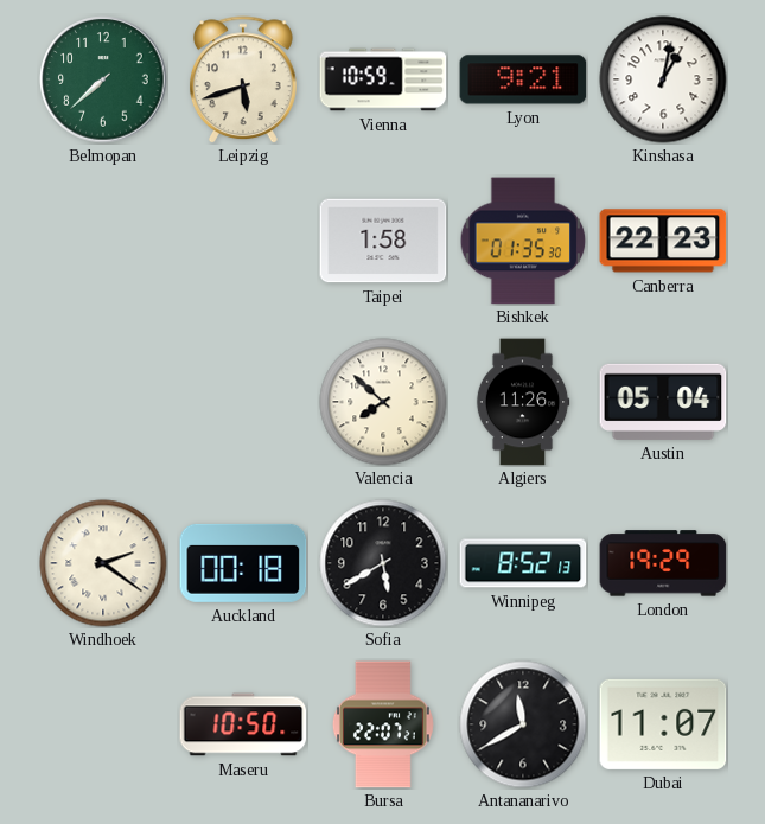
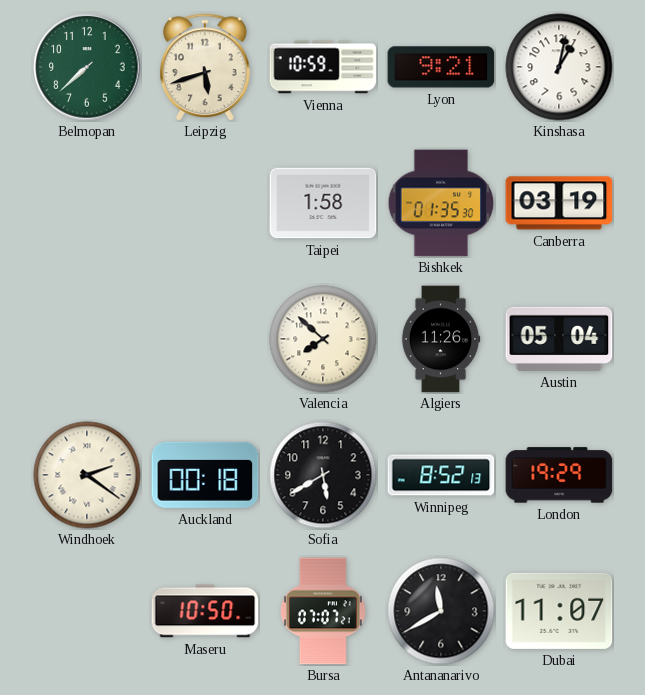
Canberra: 22:23 -> 03:19 (559, 203)
Bursa: 22:07 -> 07:07 (323, 611)
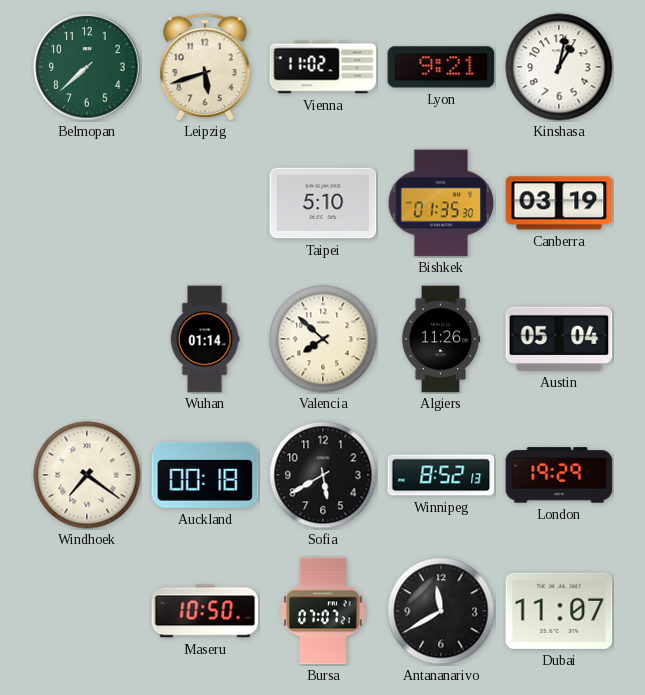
Vienna: 10:59 -> 11:02 (323, 67)
Taipei: 1:58 -> 5:10 (323, 203)
Wuhan: none -> 01:14 (205, 339)
Windhoek: 2:21 -> 7:21 (87, 475)
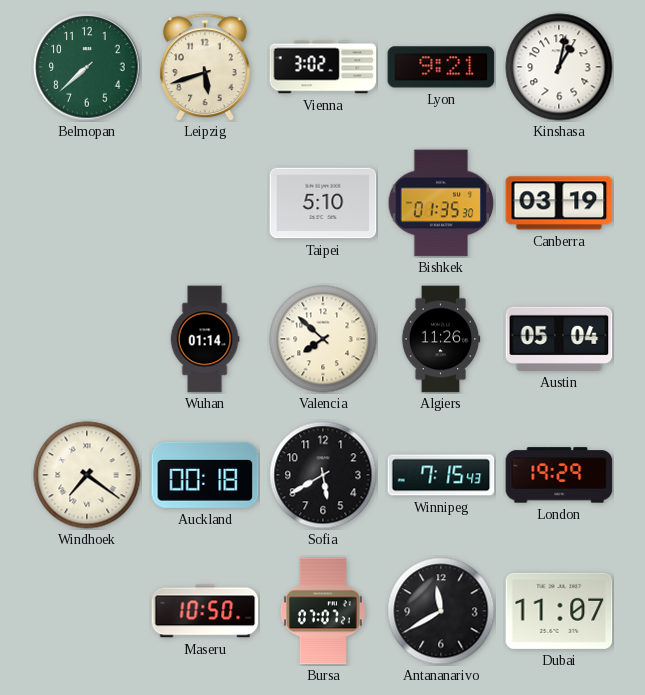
Vienna: 11:02 -> 3:02 (323, 67)
Winnipeg: 8:52 -> 7:15 (441, 475)
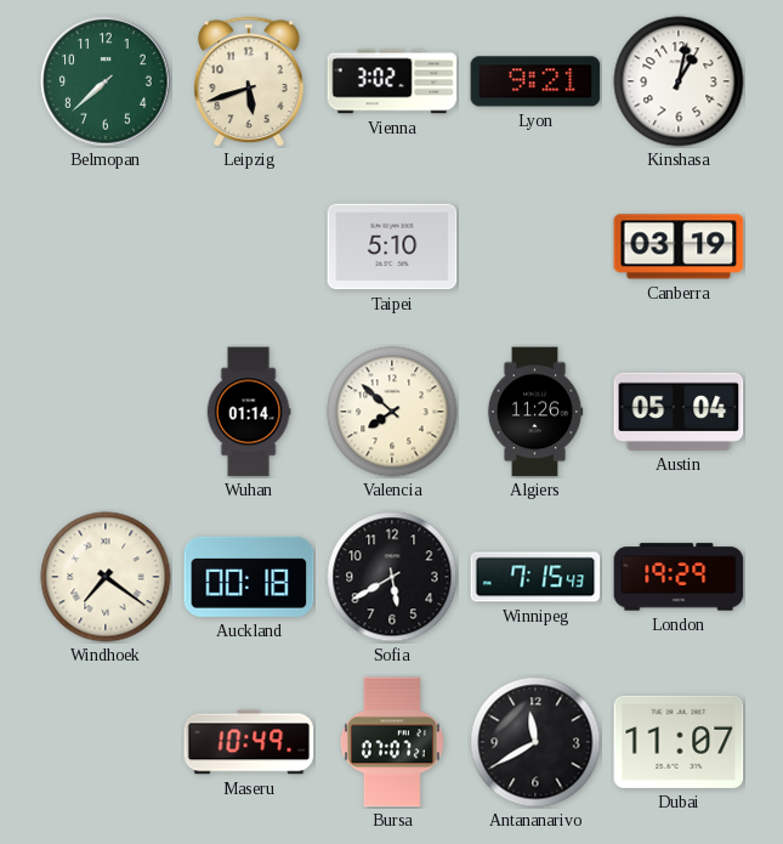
Bishkek: 01:35 -> none (441, 203)
Maseru: 10:50 -> 10:49 (249, 742)
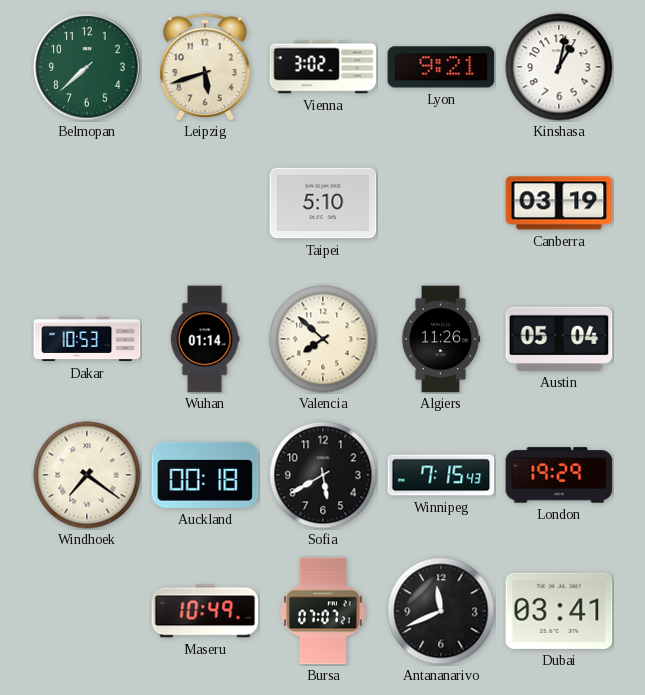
Dakar: none -> 10:53 (87, 339)
Antananarivo: 11:40 -> 11:41 (441, 611)
Dubai: 11:07 -> 03:41 (559, 611)
